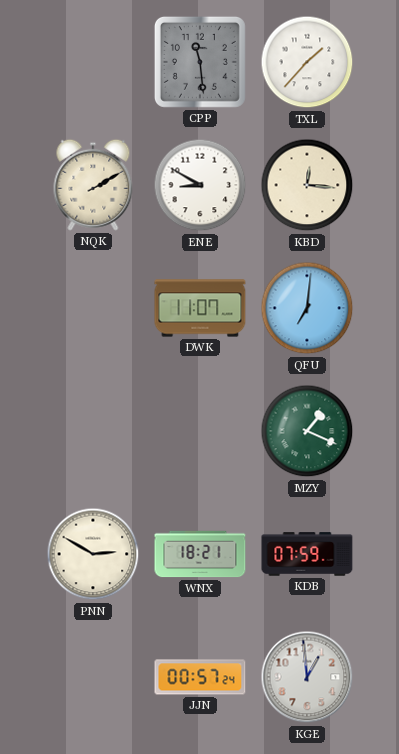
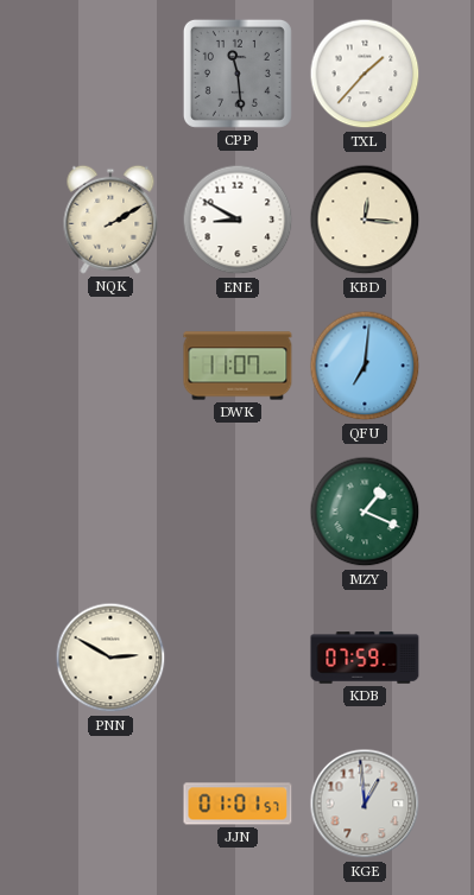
WNX: 18:21 -> none (200, 554)
JJN: 00:57 -> 01:01 (238, 804)
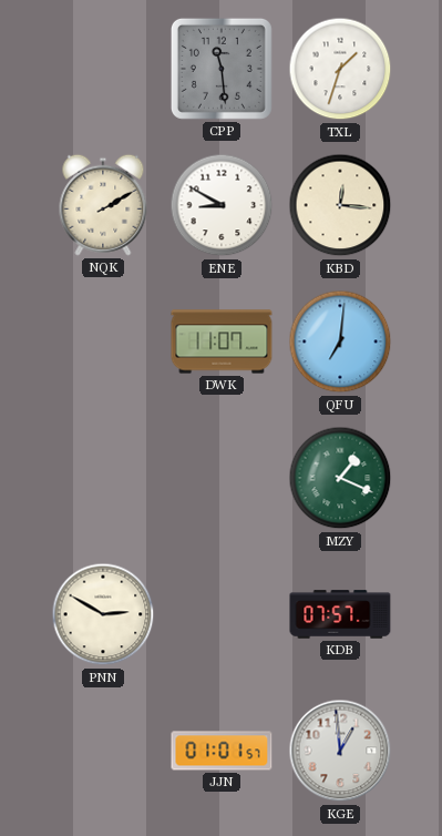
TXL: 1:37 -> 1:33 (340, 69)
KDB: 07:59 -> 07:57 (340, 614)
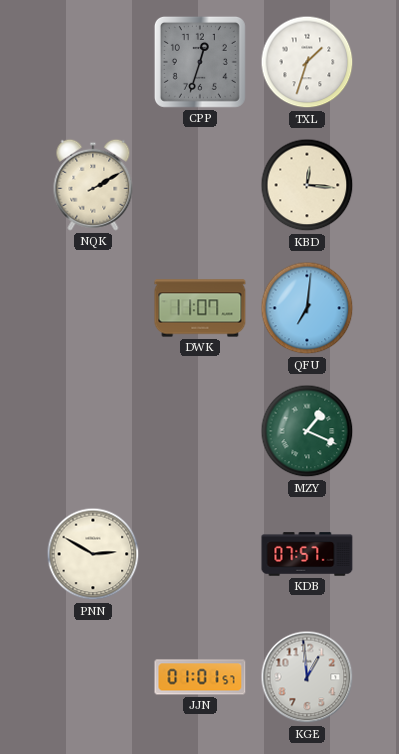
CPP: 11:29 -> 12:33 (200, 62)
ENE: 8:50 -> none (222, 205)
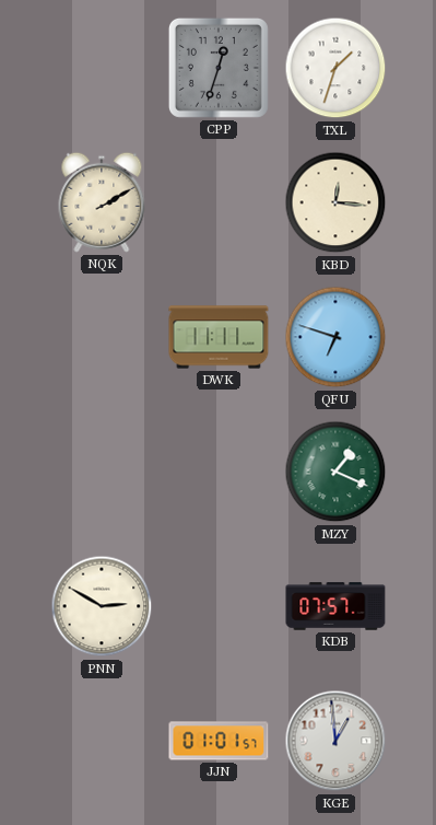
DWK: 11:07 -> 11:11 (219, 337)
QFU: 7:01 -> 6:48 (335, 337)
